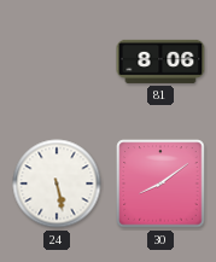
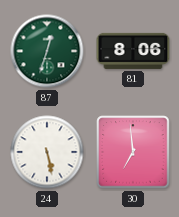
87: none -> 12:33 (47, 51)
30: 8:09 -> 6:59 (133, 152)
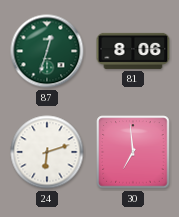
24: 5:28 -> 6:12 (47, 152)
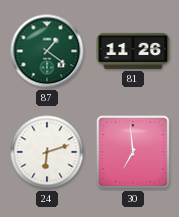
87: 12:33 -> 1:21 (47, 51)
81: 8:06 -> 11:26 (133, 51)
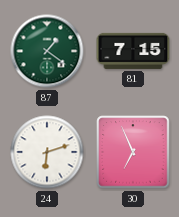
81: 11:26 -> 7:15 (133, 51)
30: 6:59 -> 6:56 (133, 152)
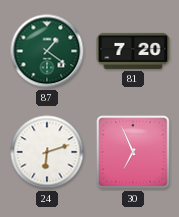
81: 7:15 -> 7:20 (133, 51)
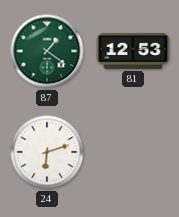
81: 7:20 -> 12:53 (133, 51)
30: 6:56 -> none (133, 152)
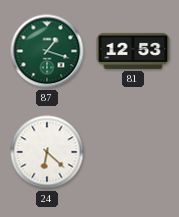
87: 1:21 -> 1:18 (47, 51)
24: 6:12 -> 6:22 (47, 152)
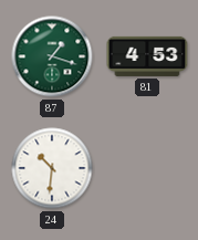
81: 12:53 -> 4:53 (147, 56)
24: 6:22 -> 10:31 (52, 168)
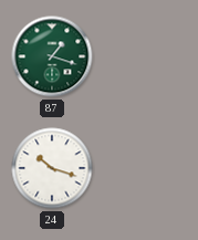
81: 4:53 -> none (147, 56)
24: 10:31 -> 10:18 (52, 168)
